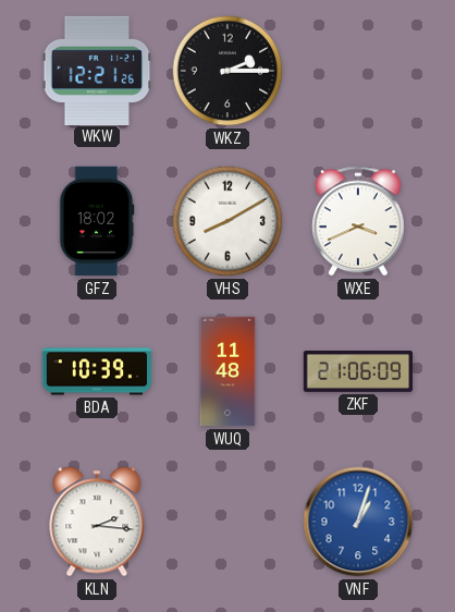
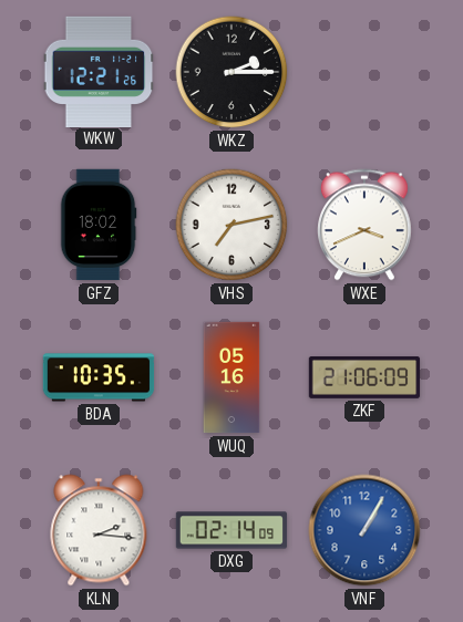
VHS: 8:10 -> 7:13 (231, 225)
BDA: 10:39 -> 10:35 (99, 377)
WUQ: 11:48 -> 05:16 (231, 377)
DXG: none -> 02:14 (231, 530)
VNF: 1:03 -> 1:05 (364, 530)
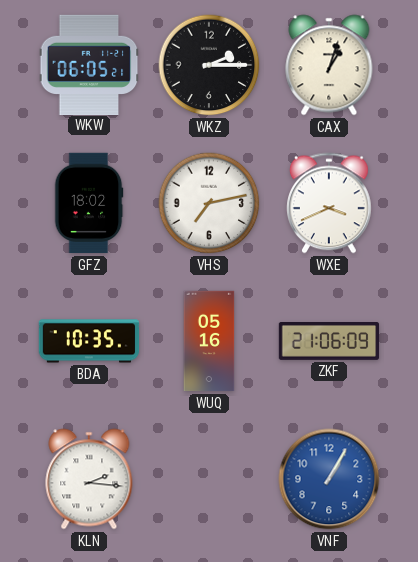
WKW: 12:21 -> 06:05 (89, 64)
CAX: none -> 1:03 (329, 65)
DXG: 02:14 -> none (231, 530)
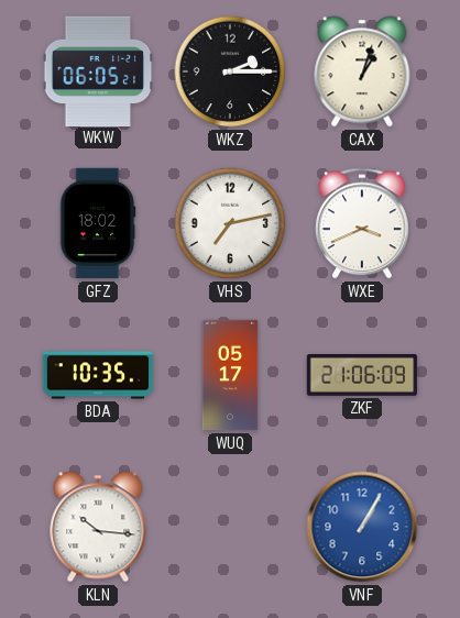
WUQ: 05:16 -> 05:17 (230, 375)
KLN: 2:16 -> 10:16 (98, 527)
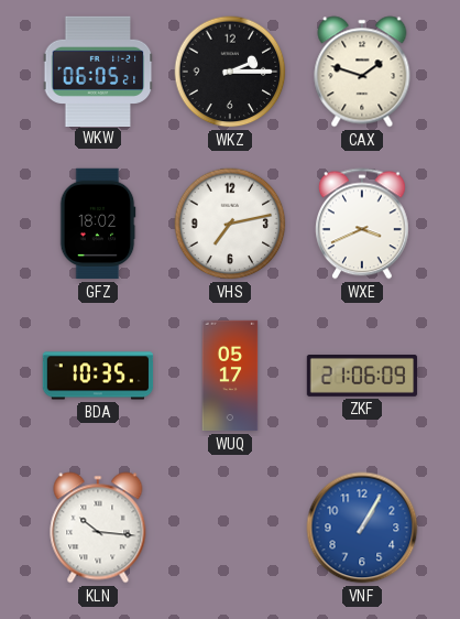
CAX: 1:03 -> 1:48 (362, 72)
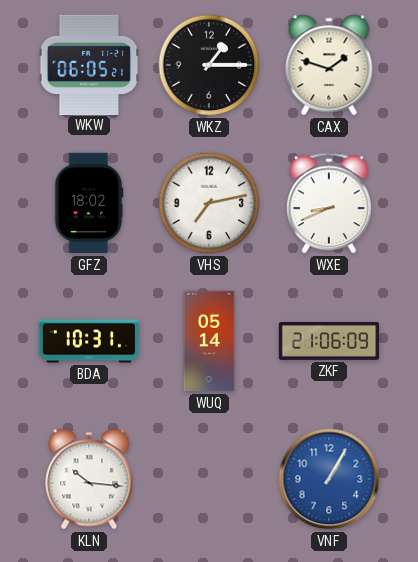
WKZ: 2:15 -> 1:15 (209, 65)
WXE: 3:41 -> 8:41 (330, 203)
BDA: 10:35 -> 10:31 (89, 341)
WUQ: 05:17 -> 05:14 (209, 341)
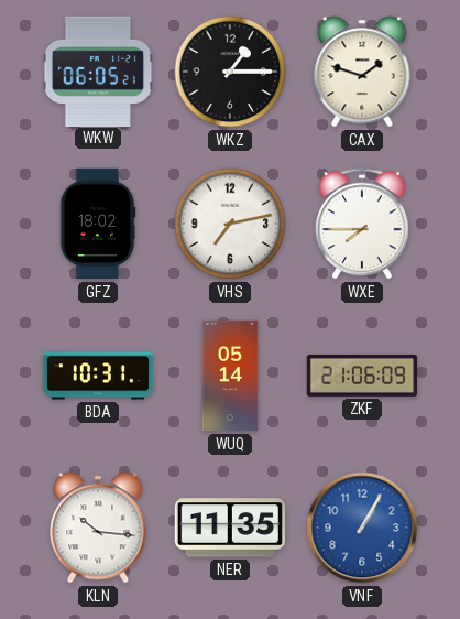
WXE: 8:41 -> 7:45 (363, 224)
NER: none -> 11:35 (229, 528)
